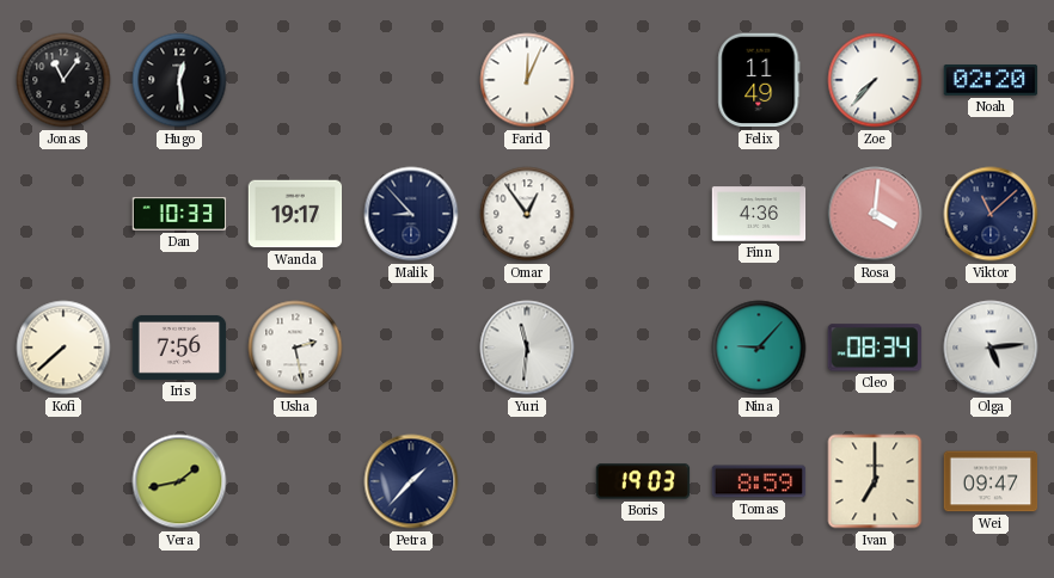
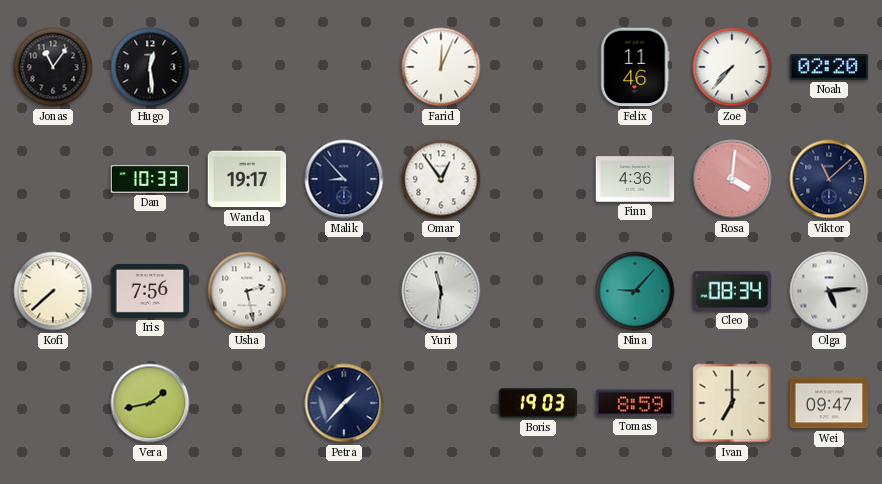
Felix: 11:49 -> 11:46 (635, 67)
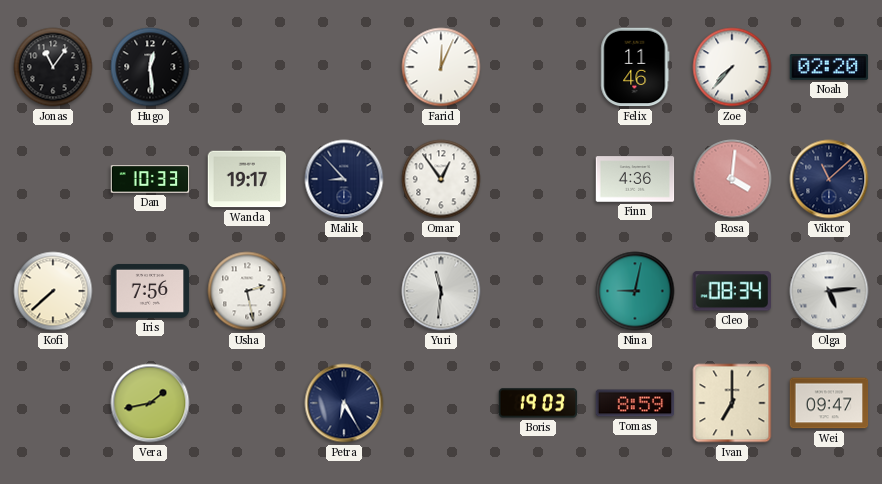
Nina: 9:07 -> 9:02 (635, 291)
Petra: 1:37 -> 6:25 (344, 403)
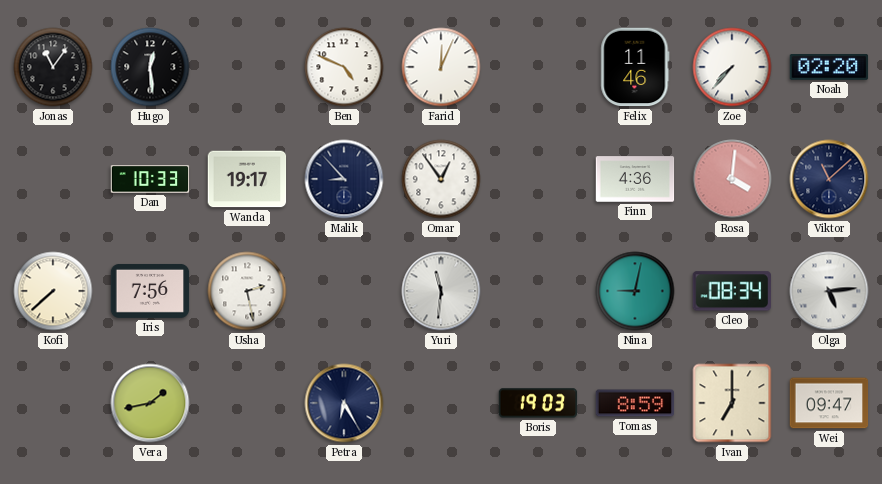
Ben: none -> 4:49 (344, 67)
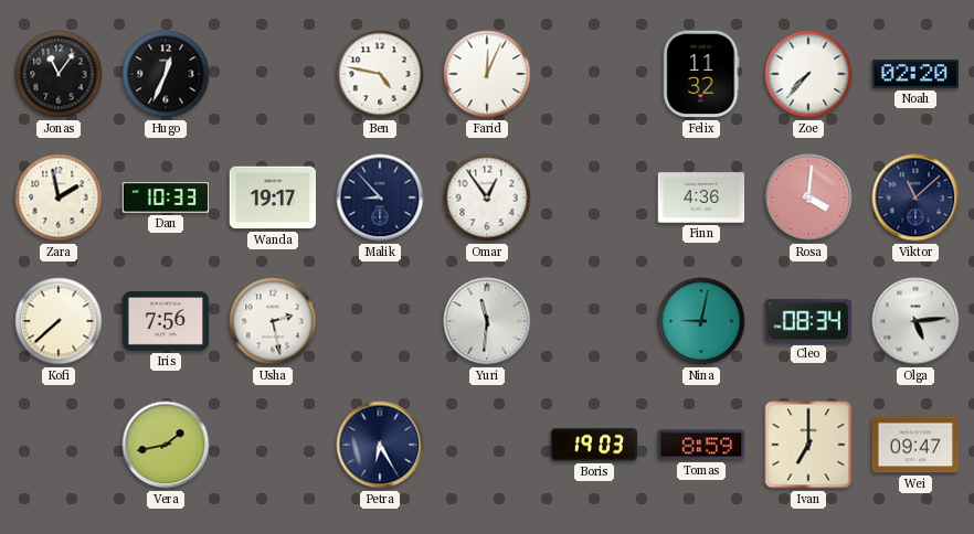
Hugo: 12:29 -> 12:34 (166, 74)
Ben: 4:49 -> 4:47 (380, 74)
Felix: 11:46 -> 11:32 (701, 74)
Zara: none -> 1:58 (59, 197)
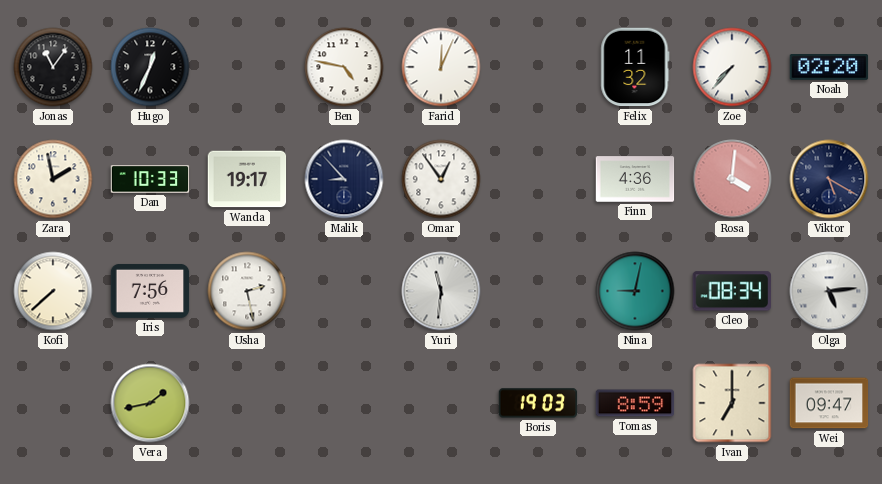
Viktor: 11:08 -> 5:20 (829, 179)
Petra: 6:25 -> none (380, 445)
